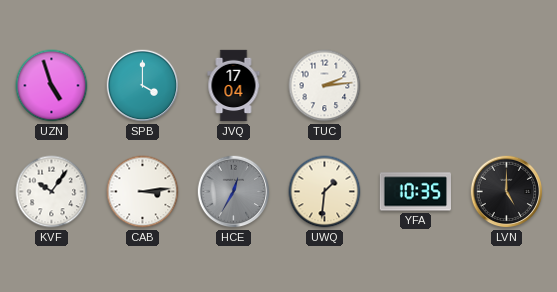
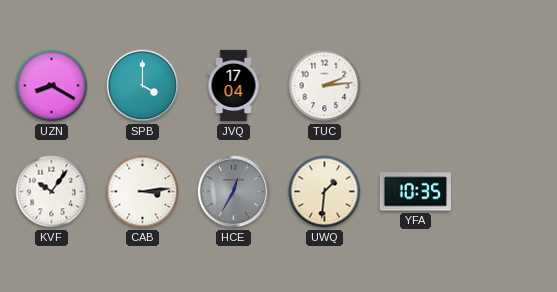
UZN: 4:57 -> 8:20 (52, 86)
LVN: 5:00 -> none (507, 192)
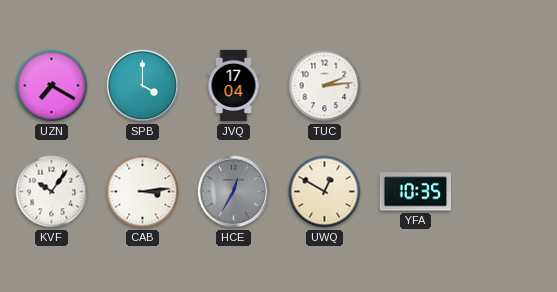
UZN: 8:20 -> 7:20 (52, 86)
UWQ: 1:31 -> 12:50 (325, 192)
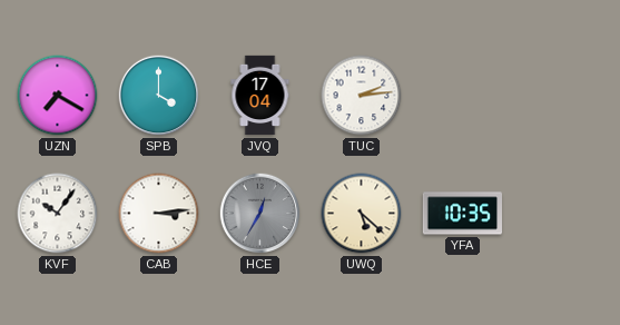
UWQ: 12:50 -> 5:22 (362, 214)
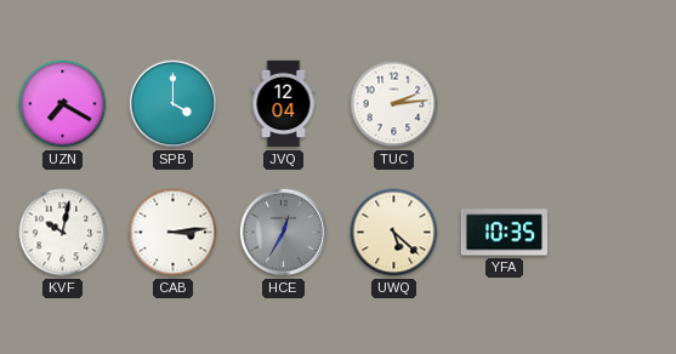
JVQ: 17:04 -> 12:04 (284, 104)
KVF: 10:06 -> 10:02 (63, 233)
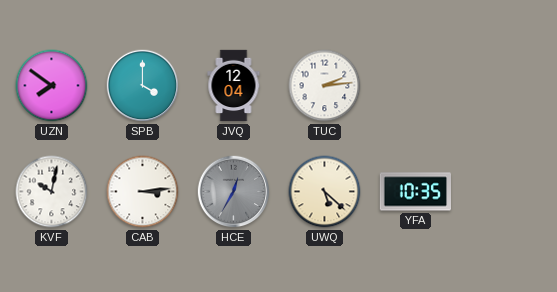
UZN: 7:20 -> 7:51 (52, 86)
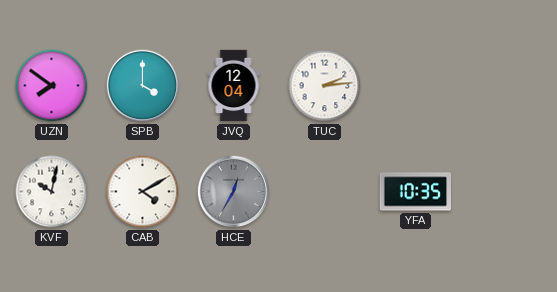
CAB: 3:14 -> 4:10 (143, 192)
UWQ: 5:22 -> none (325, 192)
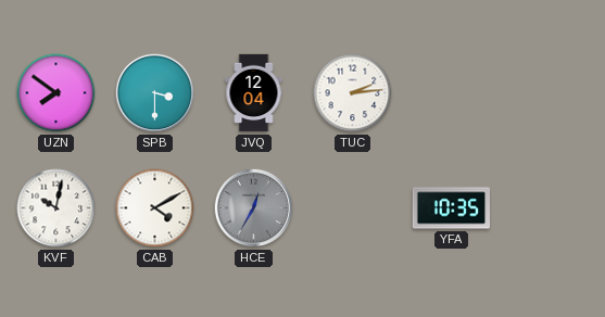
SPB: 4:00 -> 3:30 (155, 93)
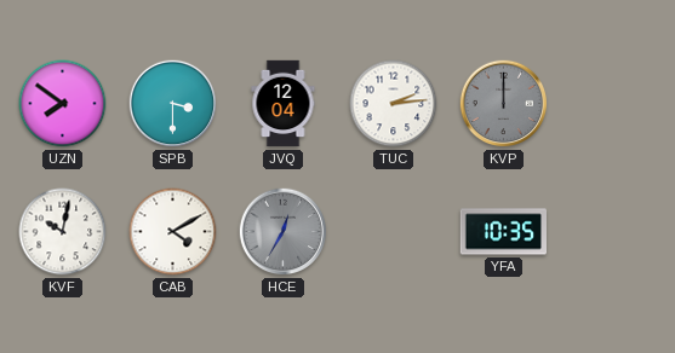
KVP: none -> 12:00 (504, 104)
